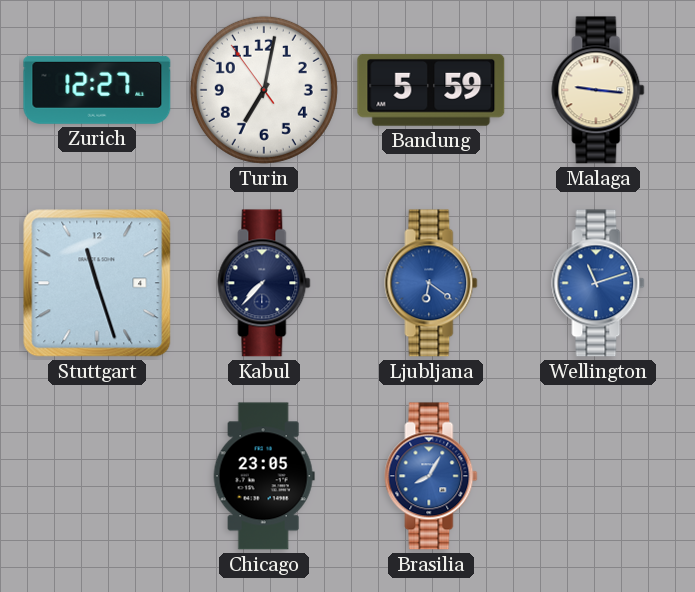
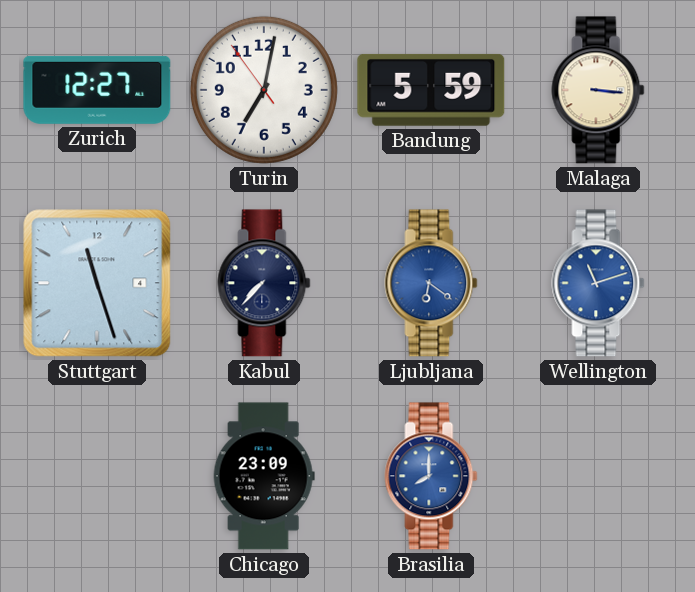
Malaga: 9:16 -> 3:16 (598, 90)
Chicago: 23:05 -> 23:09 (264, 476)
Brasilia: 8:05 -> 8:00 (431, 476)
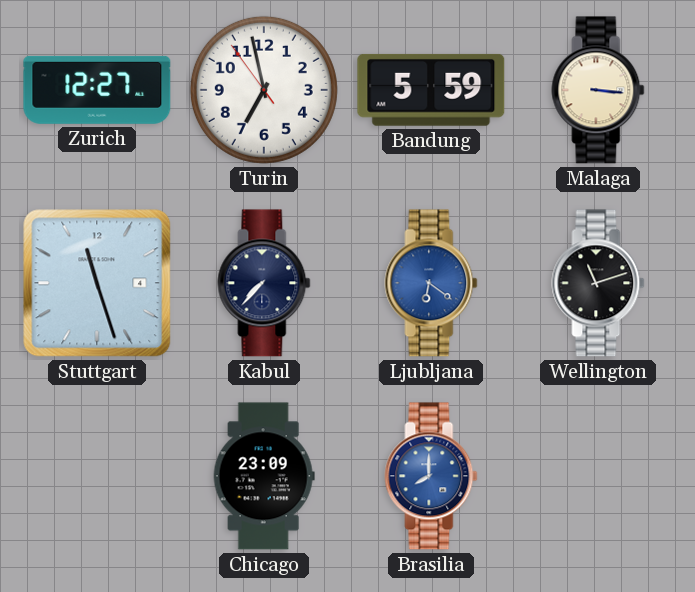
Turin: 7:01 -> 6:57 (264, 90)
Wellington dial: blue -> black (598, 283)
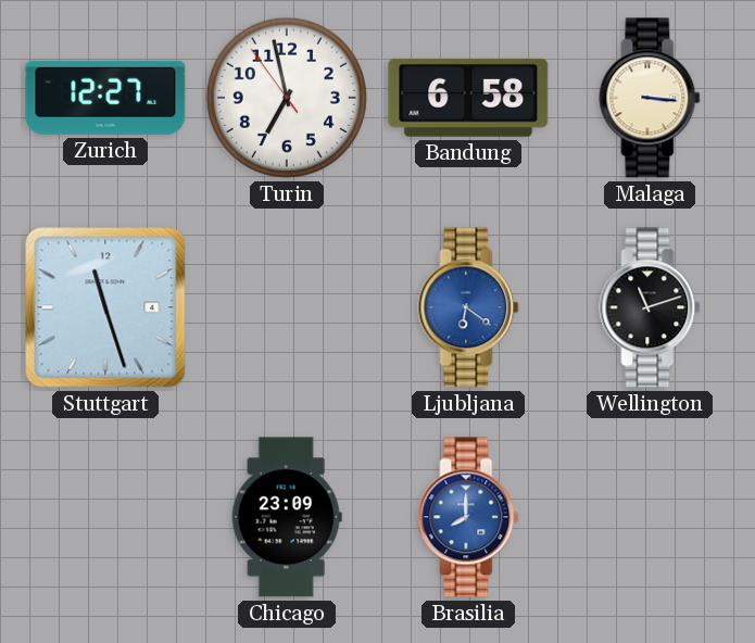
Bandung: 5:59 -> 6:58 (468, 98)
Kabul: 7:37 -> none (264, 283)
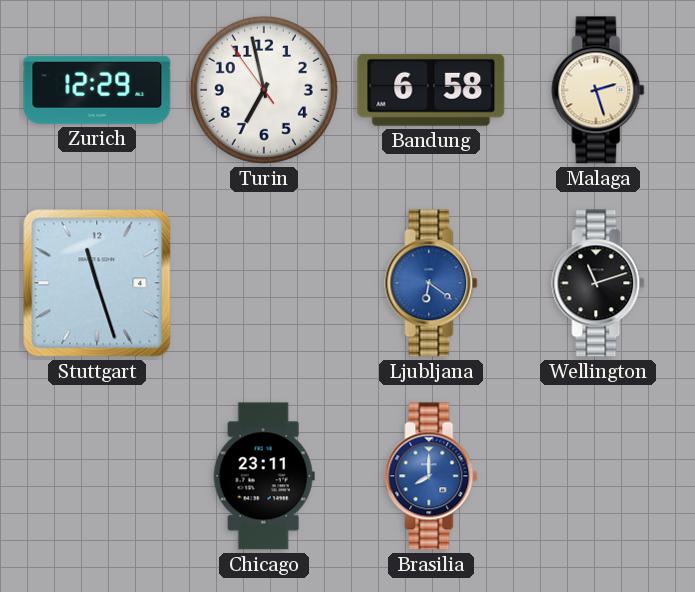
Zurich: 12:27 -> 12:29 (97, 90)
Malaga: 3:16 -> 2:27 (598, 90)
Chicago: 23:09 -> 23:11 (264, 476)
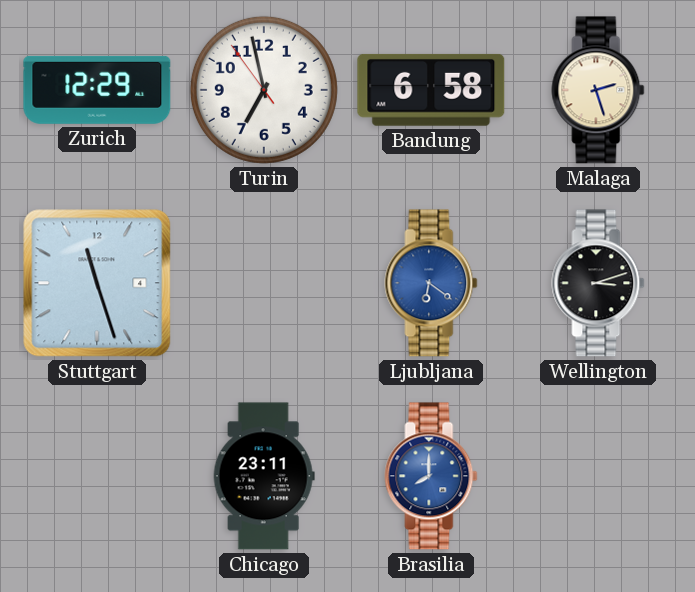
Wellington: 11:12 -> 3:12 (598, 283)
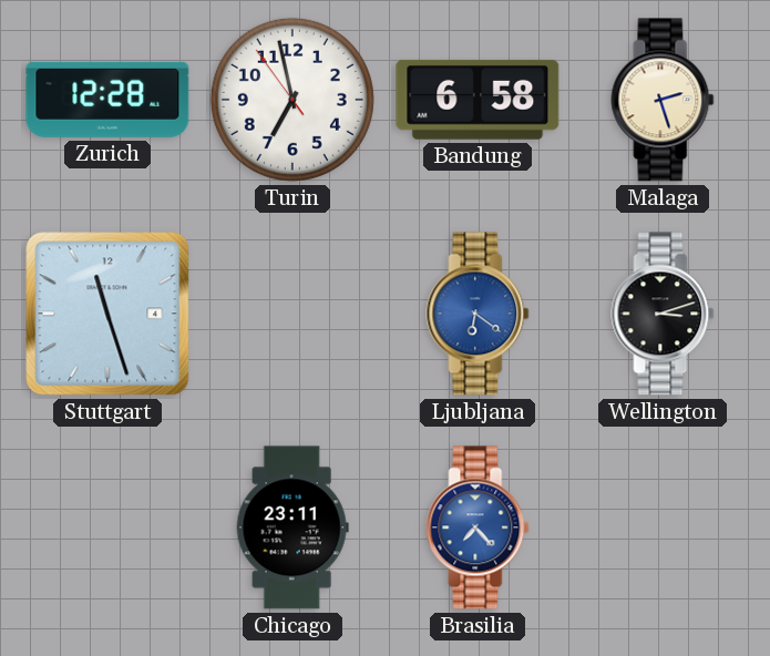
Zurich: 12:29 -> 12:28 (107, 100)
Brasilia: 8:00 -> 7:23 (478, 527)
